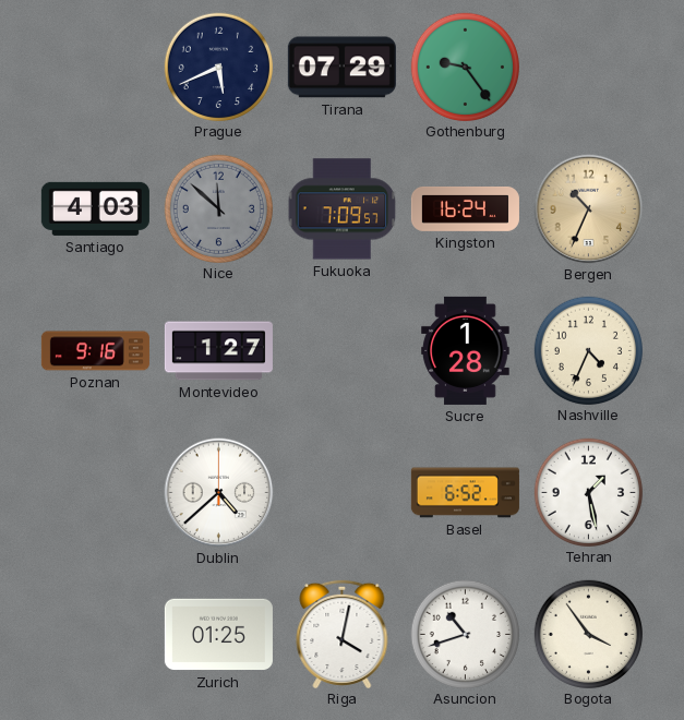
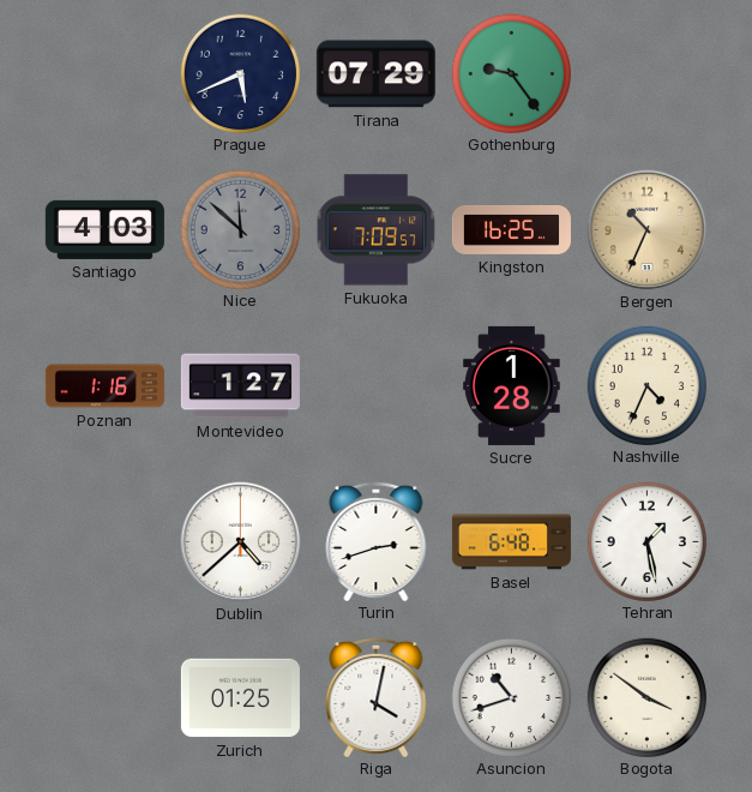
Kingston: 16:24 -> 16:25 (511, 229)
Poznan: 9:16 -> 1:16 (104, 386)
Turin: none -> 2:42 (377, 540)
Basel: 6:52 -> 6:48 (511, 542)
Bogota: 3:54 -> 3:51 (646, 697)
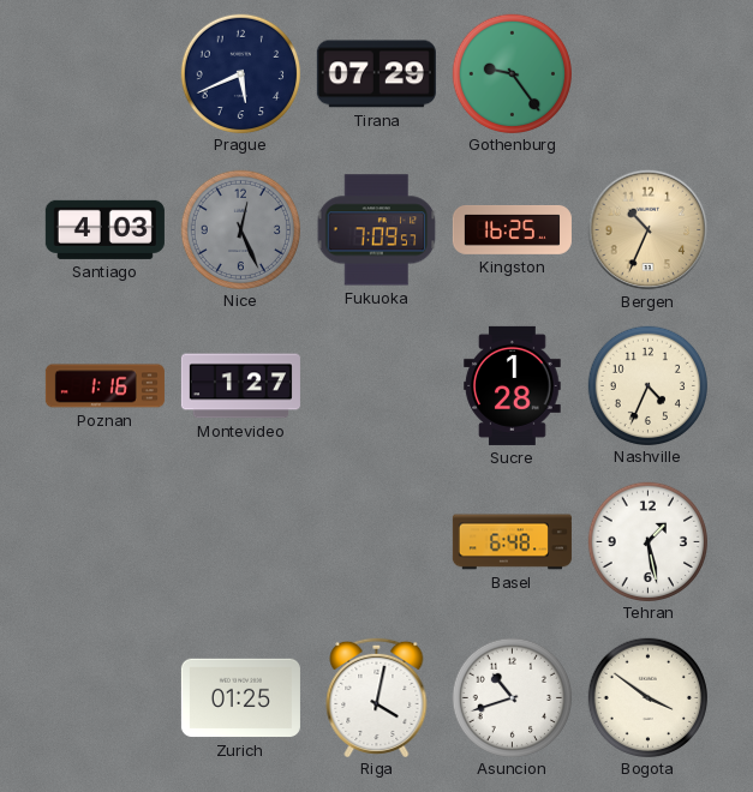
Nice: 11:52 -> 12:26 (240, 229)
Dublin: 4:38 -> none (241, 542)
Turin: 2:42 -> none (377, 540)
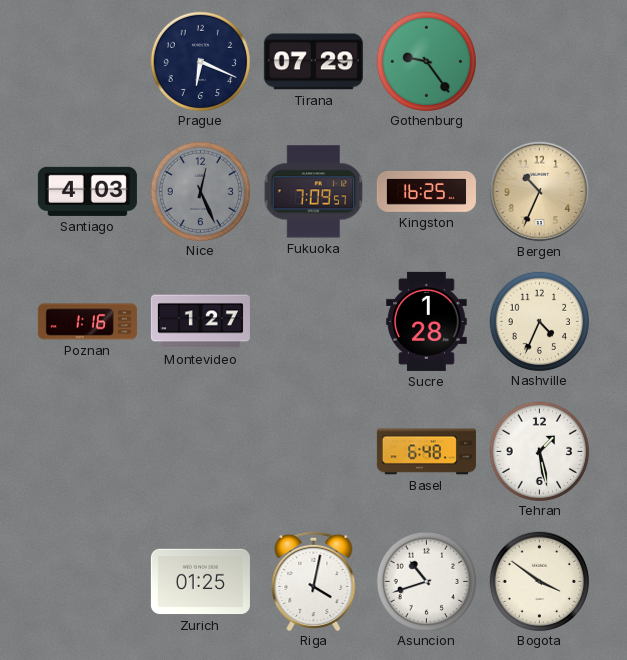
Prague: 5:41 -> 6:19 (200, 61)
